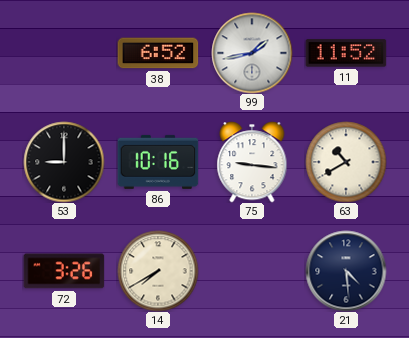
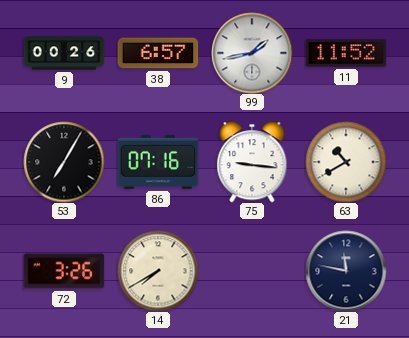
9: none -> 00:26 (64, 53)
38: 6:52 -> 6:57 (158, 53)
53: 9:00 -> 7:05 (64, 162)
86: 10:16 -> 07:16 (158, 162)
21: 4:29 -> 11:47 (346, 271)
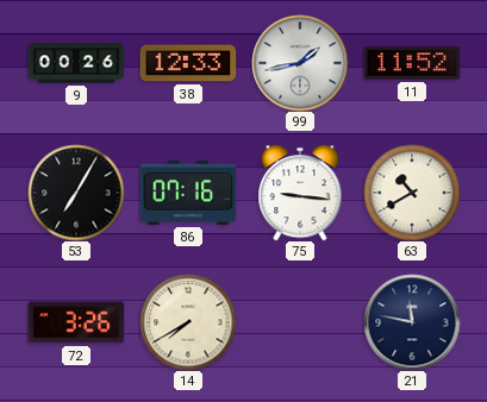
38: 6:57 -> 12:33 (188, 63)
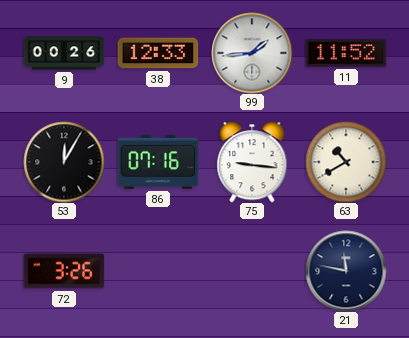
99: 1:43 -> 1:44 (252, 53)
53: 7:05 -> 12:05 (64, 162)
14: 7:40 -> none (188, 322)
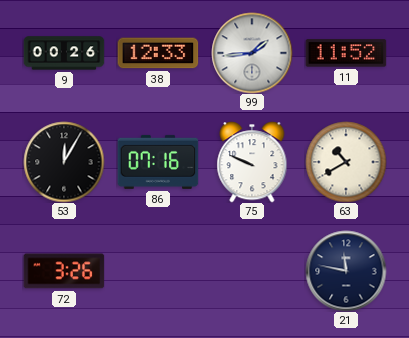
75: 9:16 -> 9:49 (252, 162)
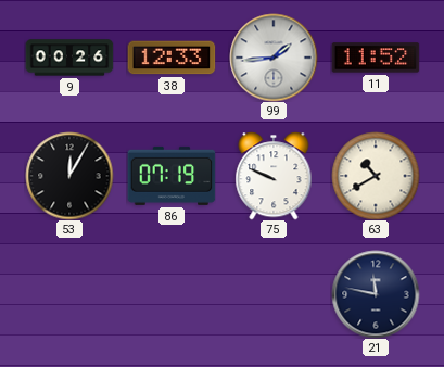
86: 07:16 -> 07:19 (172, 176)
72: 3:26 -> none (64, 271)
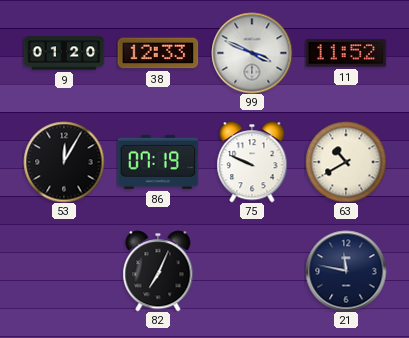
9: 00:26 -> 01:20 (64, 53)
99: 1:44 -> 3:49 (252, 53)
82: none -> 7:04 (158, 271)
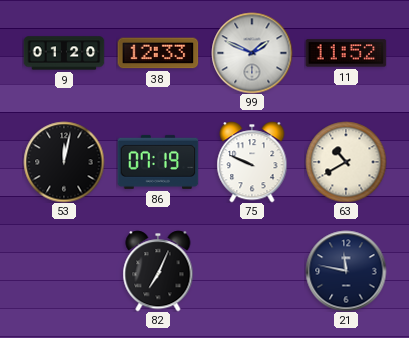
99: 3:49 -> 1:49 (252, 53)
53: 12:05 -> 12:02 (64, 162)
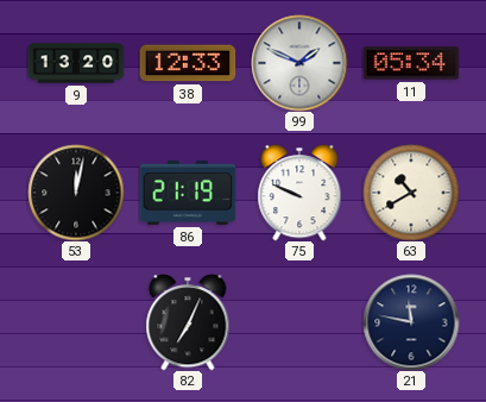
9: 01:20 -> 13:20 (76, 63)
11: 11:52 -> 05:34 (411, 63)
86: 07:19 -> 21:19 (188, 193)
